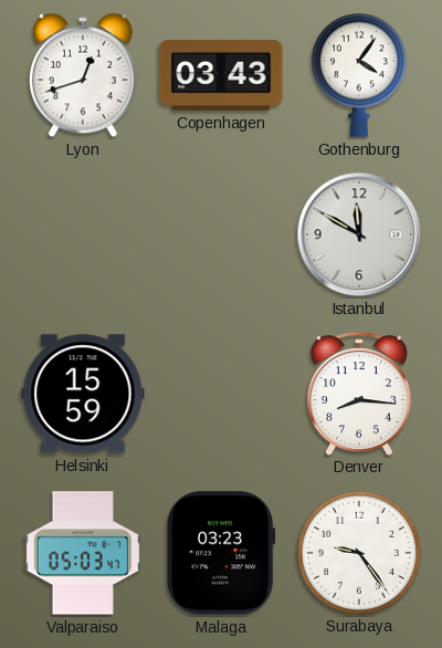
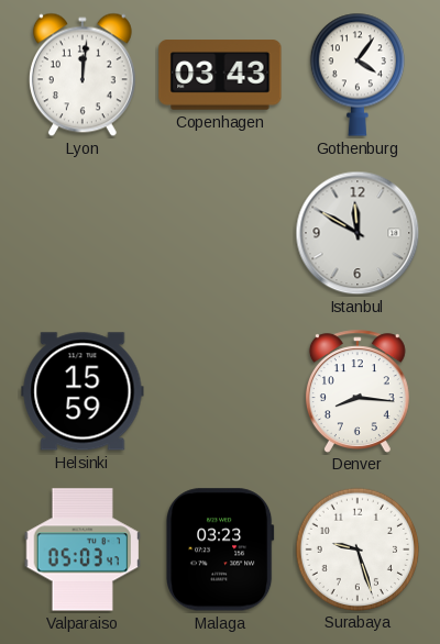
Lyon: 12:42 -> 12:01 (82, 75)
Surabaya: 9:24 -> 9:27 (356, 548)
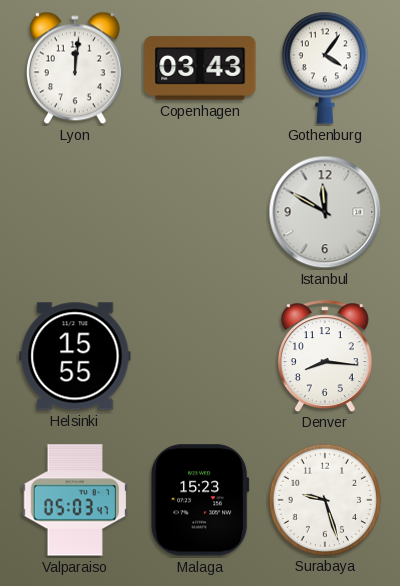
Helsinki: 15:59 -> 15:55 (75, 356)
Malaga: 03:23 -> 15:23 (201, 500)
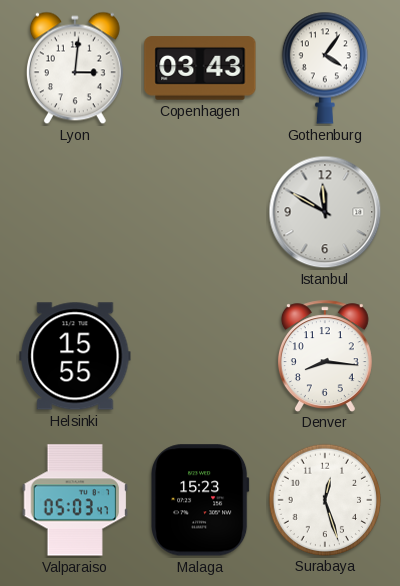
Lyon: 12:01 -> 3:01 (75, 68)
Surabaya: 9:27 -> 12:27 (324, 499)
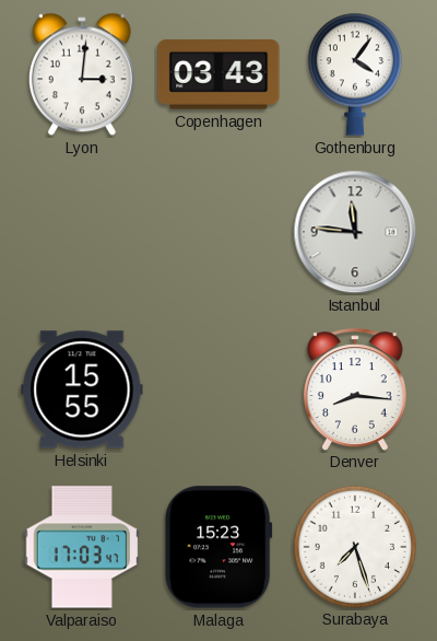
Istanbul: 11:50 -> 11:46 (355, 232)
Valparaiso: 05:03 -> 17:03 (82, 547)
Surabaya: 12:27 -> 7:27 (354, 546)
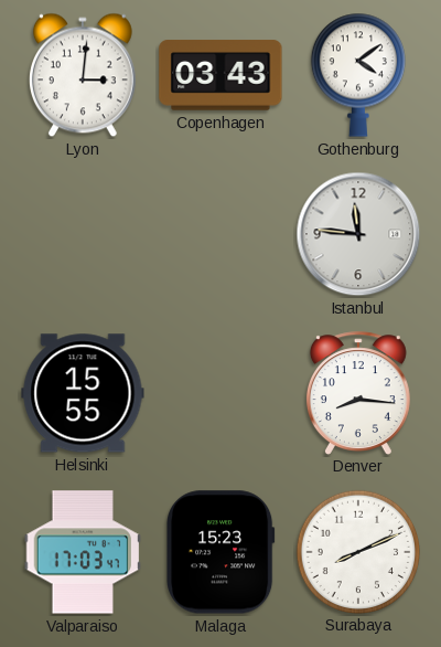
Gothenburg: 4:06 -> 4:09 (358, 75)
Surabaya: 7:27 -> 8:11 (357, 551)
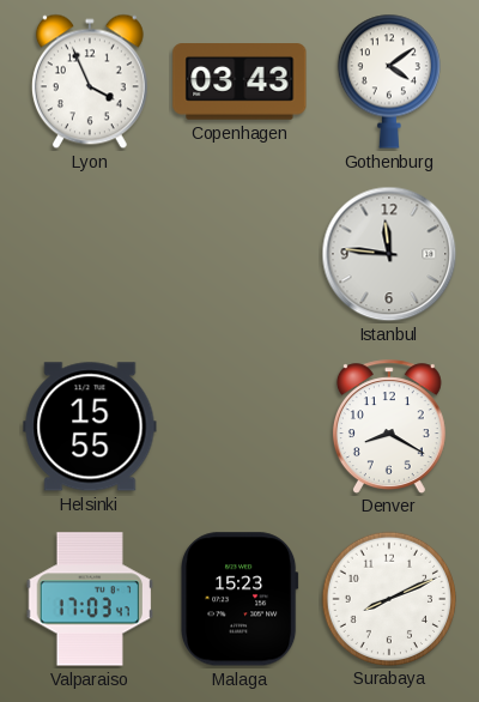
Lyon: 3:01 -> 3:56 (90, 81)
Denver: 8:16 -> 8:20 (389, 426)
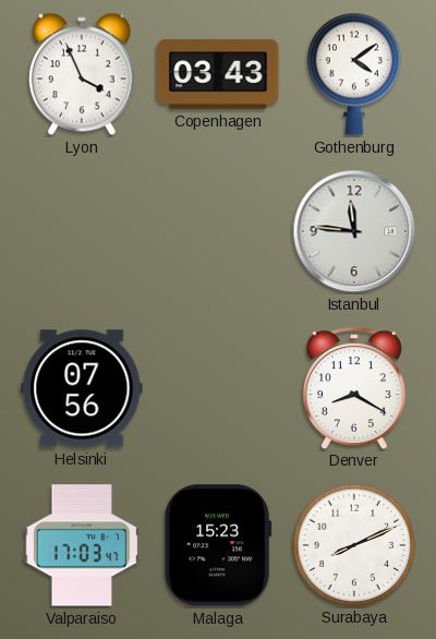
Helsinki: 15:55 -> 07:56 (82, 388)
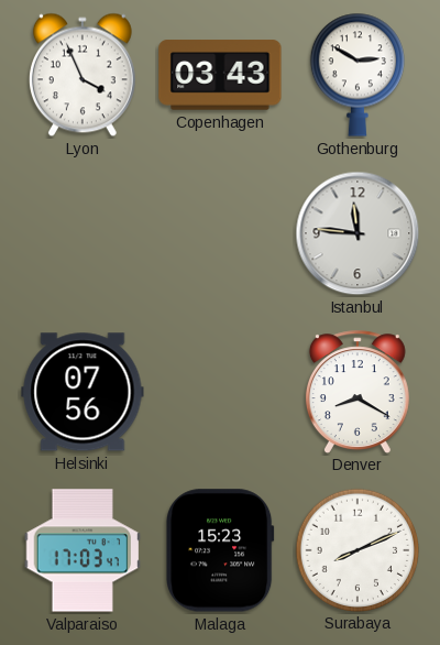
Gothenburg: 4:09 -> 2:50 (358, 75)
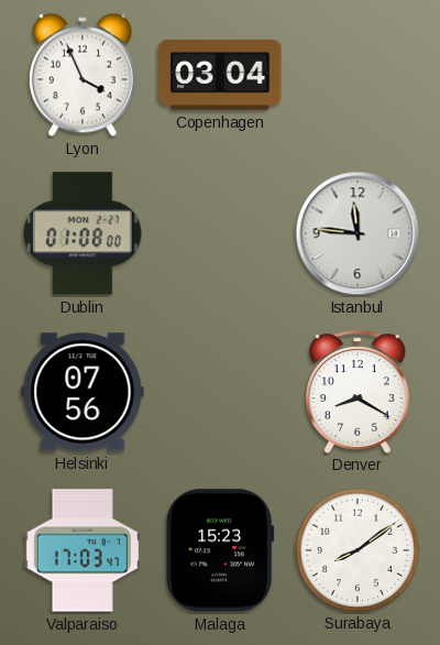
Copenhagen: 03:43 -> 03:04 (220, 75)
Gothenburg: 2:50 -> none (358, 75)
Dublin: none -> 01:08 (82, 233)
Surabaya: 8:11 -> 8:09 (356, 549)
